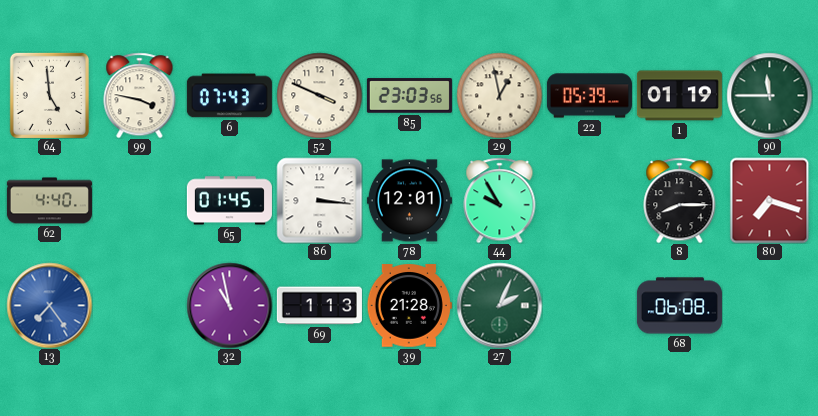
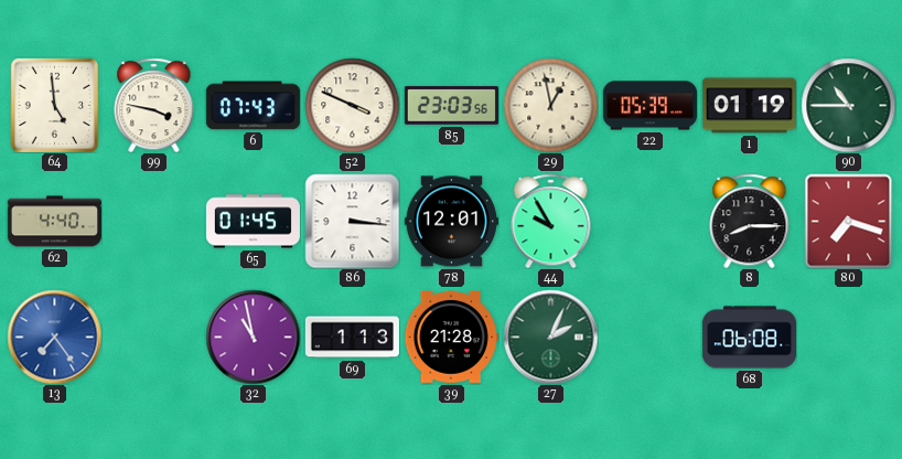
90: 11:45 -> 10:45 (848, 105)
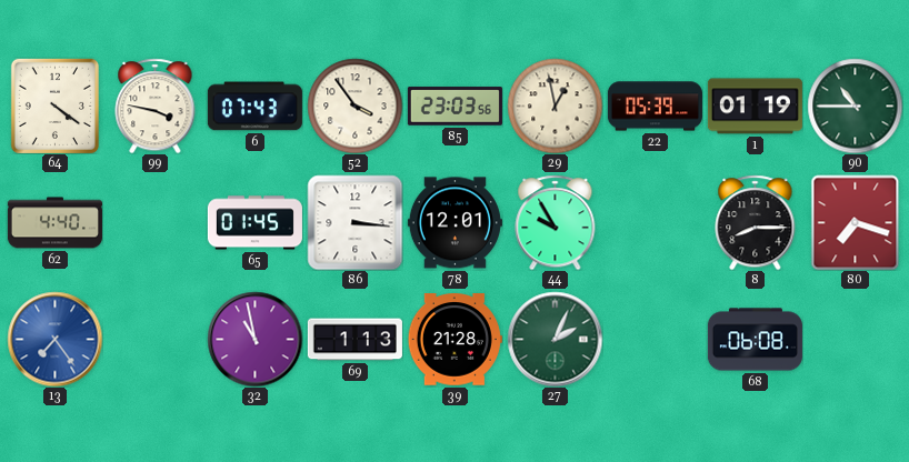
64: 4:59 -> 4:21 (54, 106)
52: 3:49 -> 3:54 (354, 106)
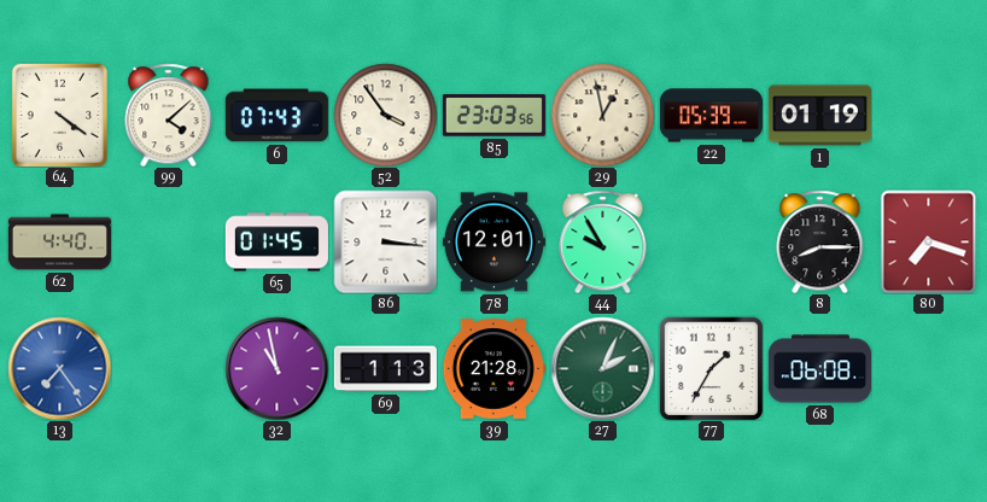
99: 3:47 -> 4:08 (169, 115)
90: 10:45 -> none (855, 106)
77: none -> 1:35 (711, 368)
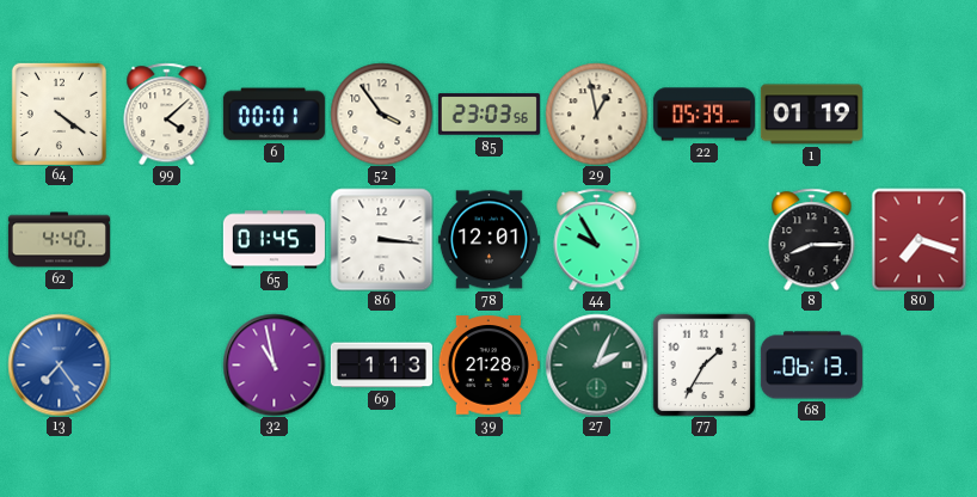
6: 07:43 -> 00:01 (274, 115)
68: 06:08 -> 06:13 (811, 366)
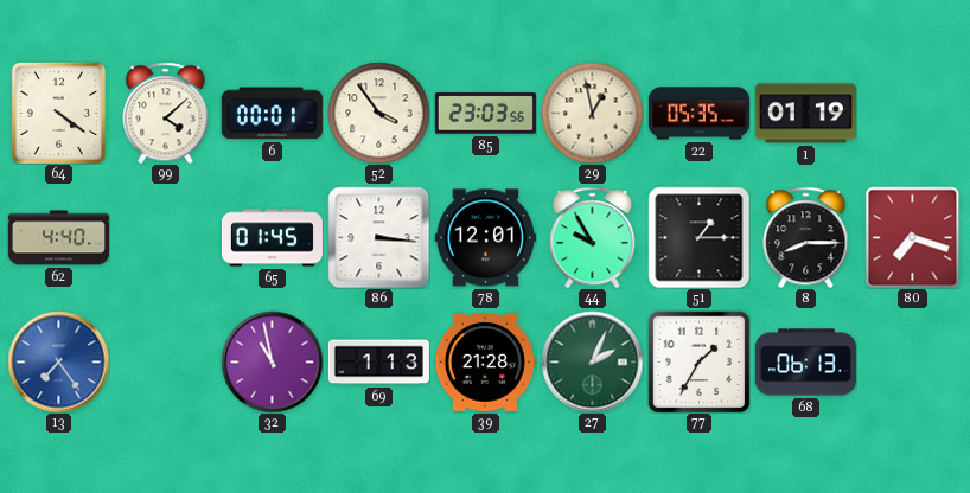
22: 05:39 -> 05:35 (698, 114)
51: none -> 1:15 (698, 237)
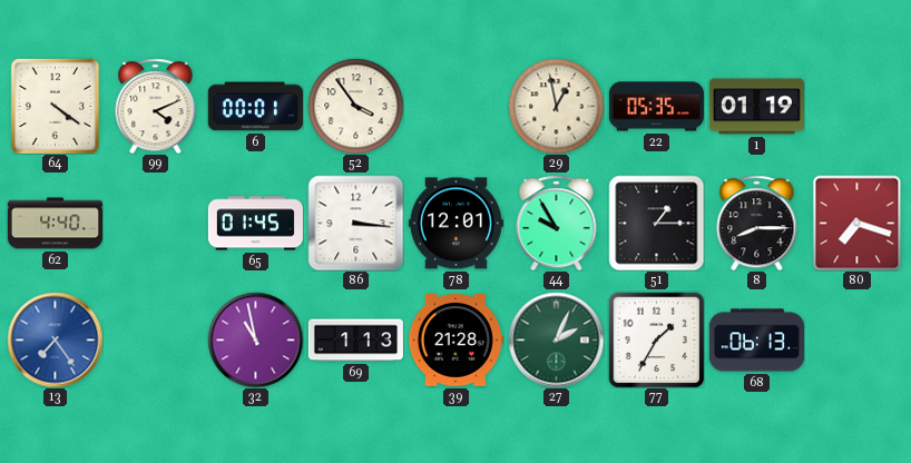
99: 4:08 -> 4:11 (156, 106)
85: 23:03 -> none (485, 114)
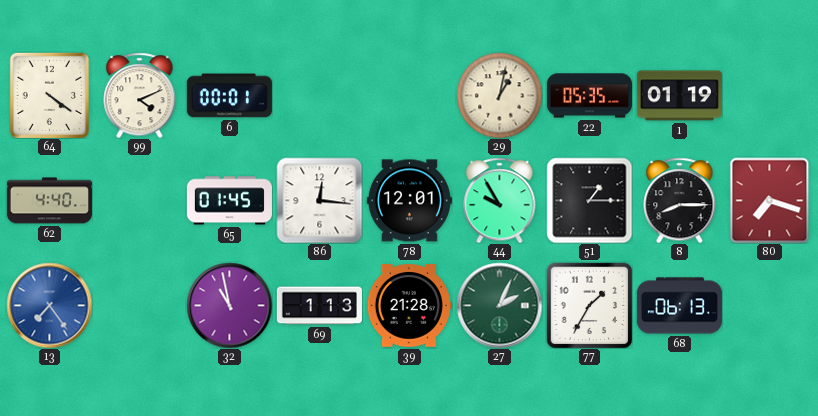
52: 3:54 -> none (355, 106)
29: 12:58 -> 1:02 (499, 95)
86: 3:16 -> 12:16 (319, 200)
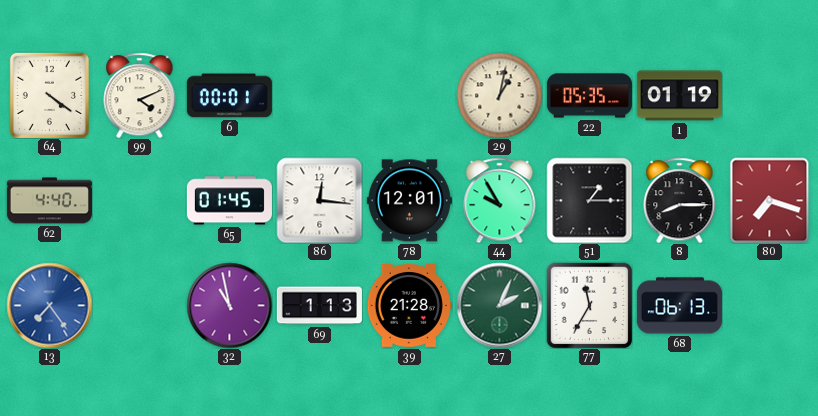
77: 1:35 -> 11:35 (589, 305)
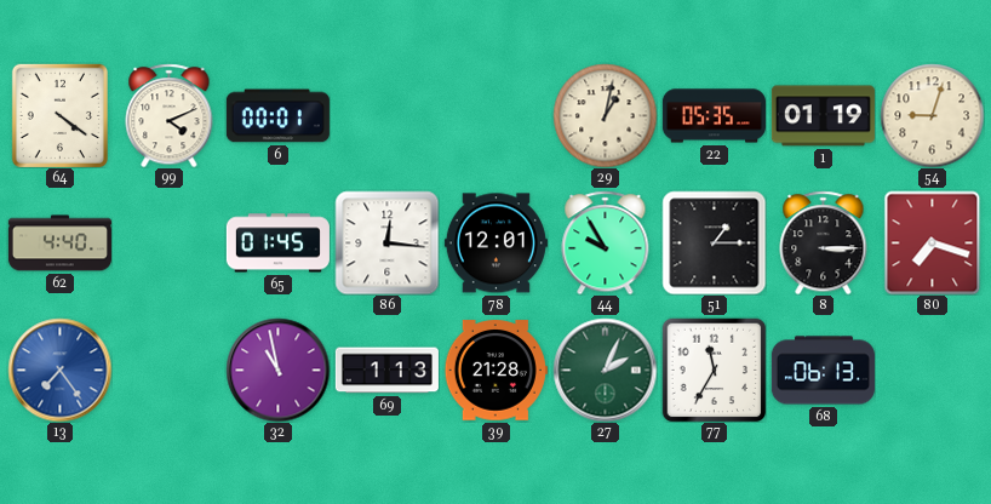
54: none -> 9:03 (932, 115)
8: 8:15 -> 3:15 (824, 242)
